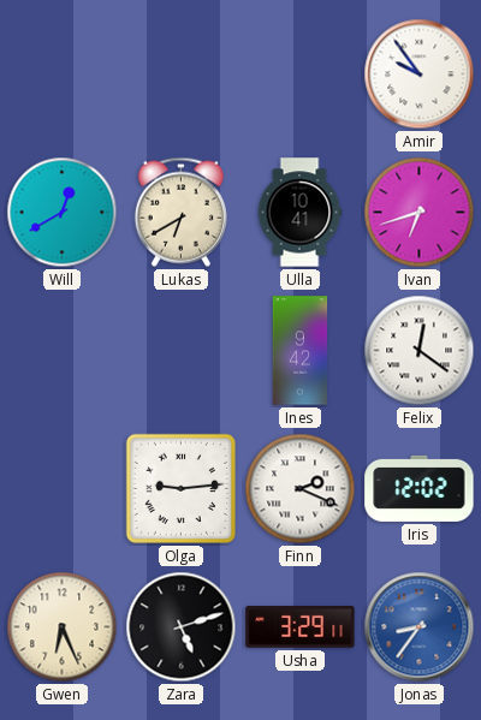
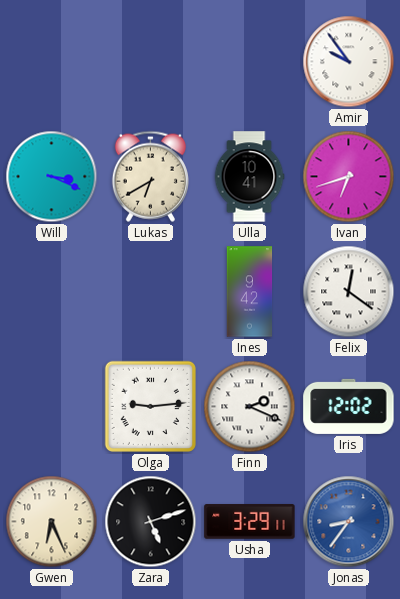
Will: 12:40 -> 3:19 (52, 177)
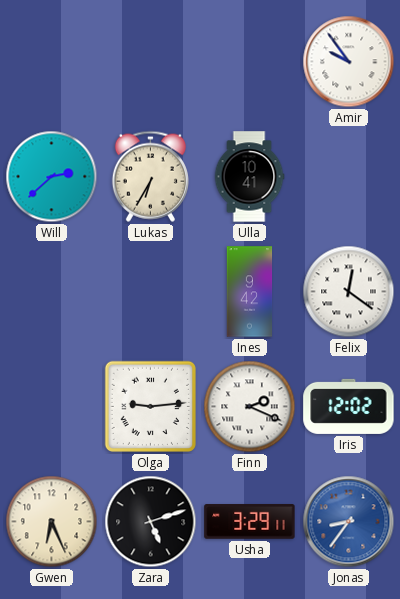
Will: 3:19 -> 2:38 (52, 177)
Lukas: 6:40 -> 6:35 (150, 176)
Ivan: 6:42 -> none (349, 177)
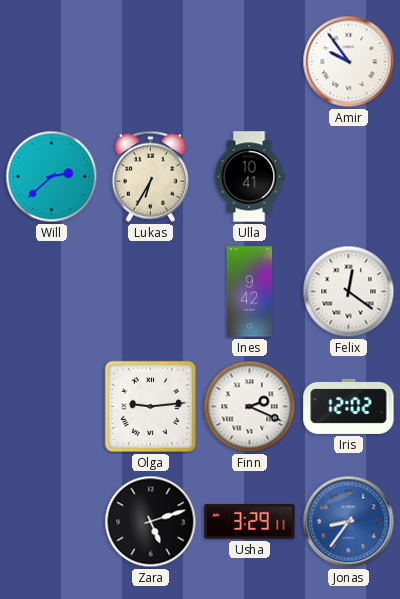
Gwen: 6:26 -> none (52, 522)
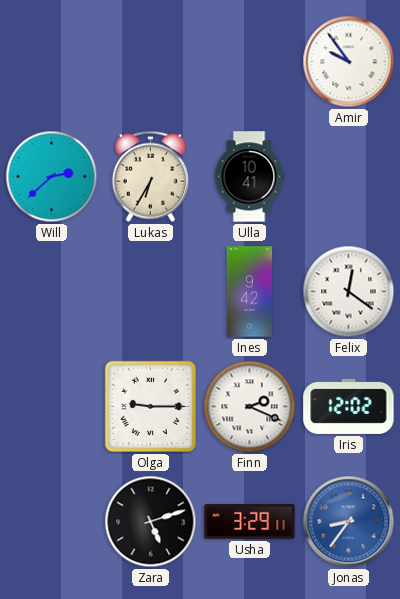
Olga: 9:14 -> 9:15 (150, 406)
